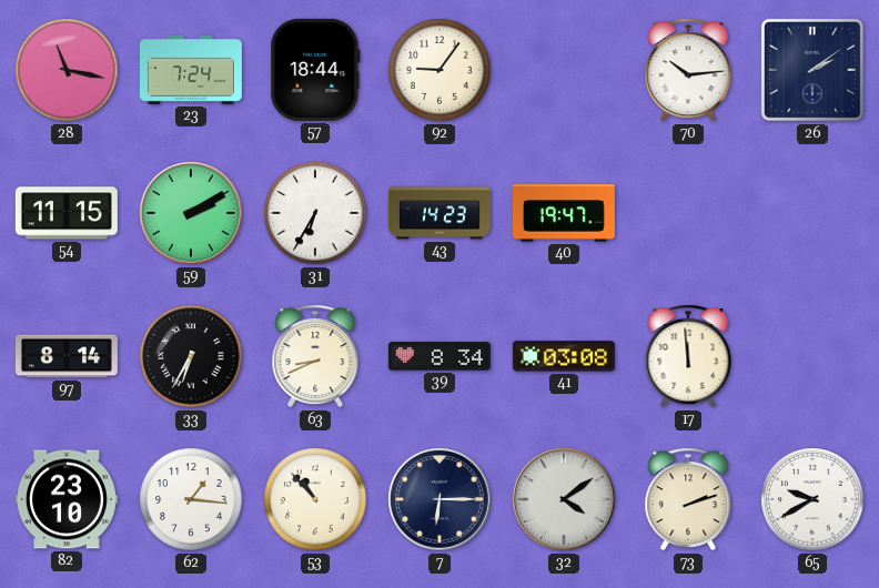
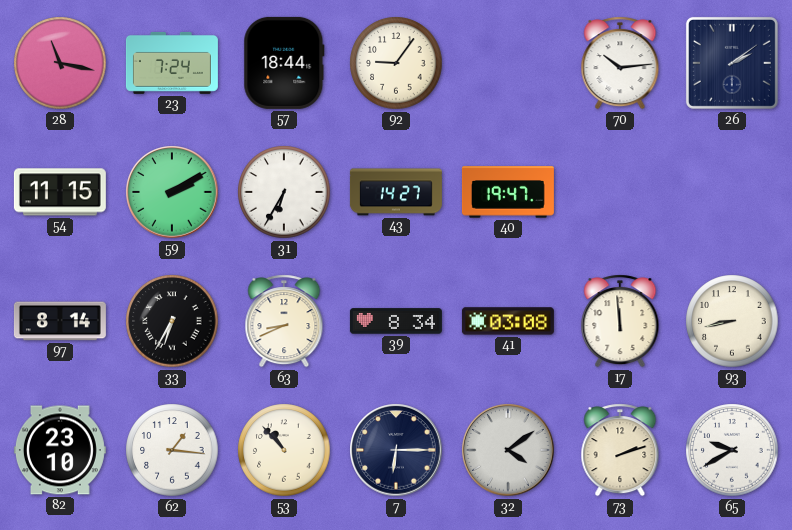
43: 14:23 -> 14:27 (396, 192)
93: none -> 8:43 (732, 321)
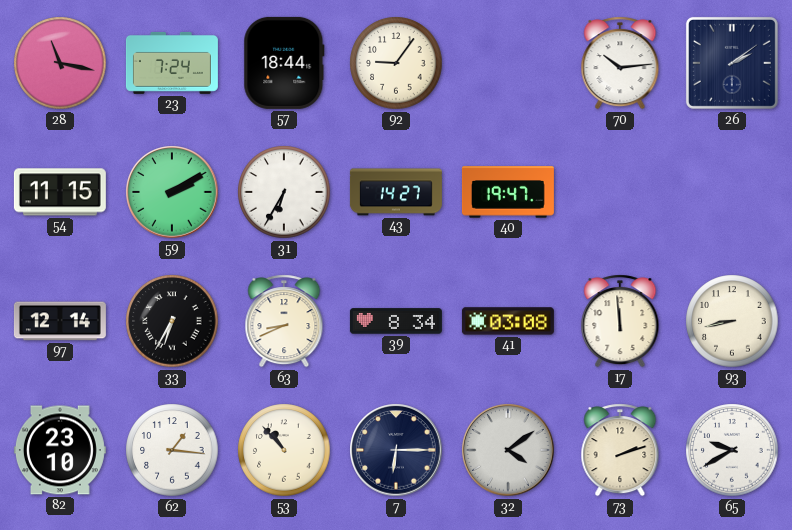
97: 8:14 -> 12:14 (60, 321)
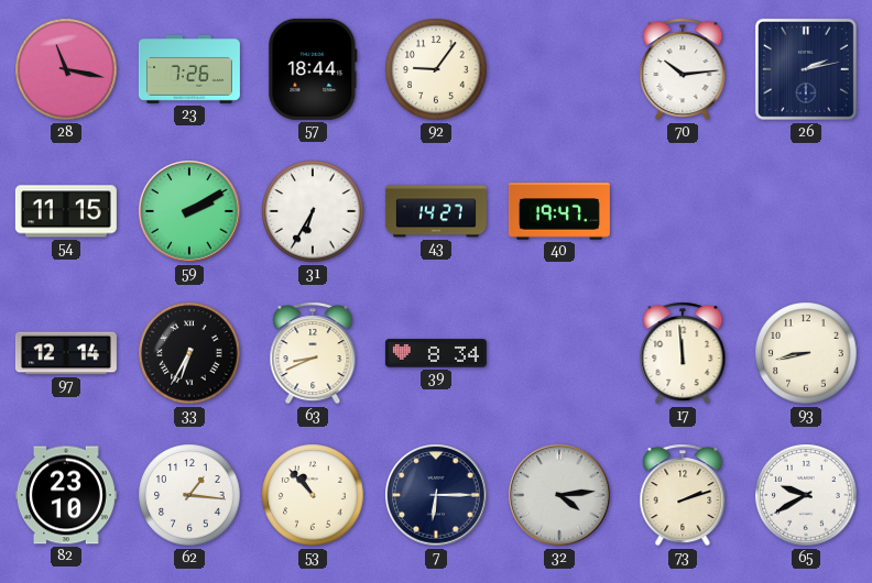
23: 7:24 -> 7:26 (189, 69)
26: 2:09 -> 2:13 (806, 69)
41: 03:08 -> none (508, 321)
32: 4:09 -> 4:14 (559, 495)
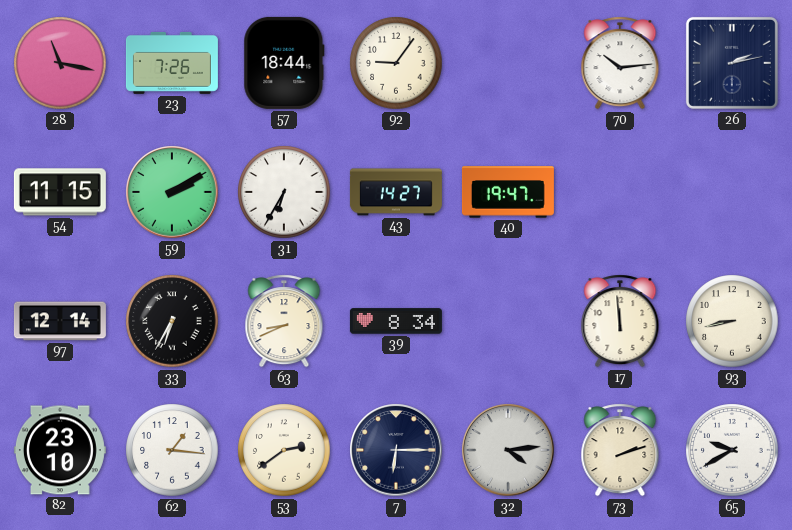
53: 10:53 -> 2:39 (284, 450)
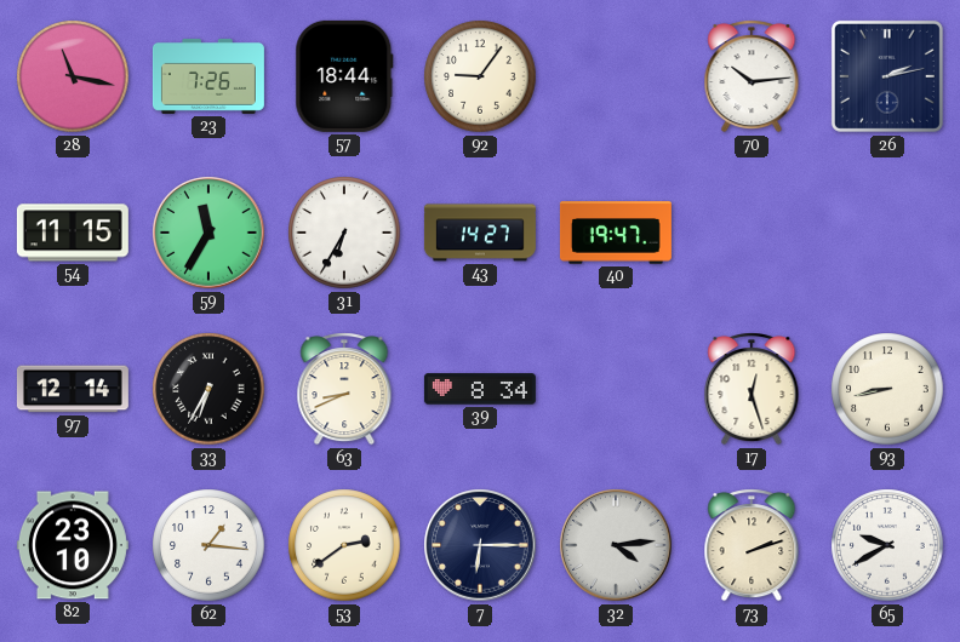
59: 2:10 -> 11:35 (208, 233)
17: 11:59 -> 12:27 (752, 389)
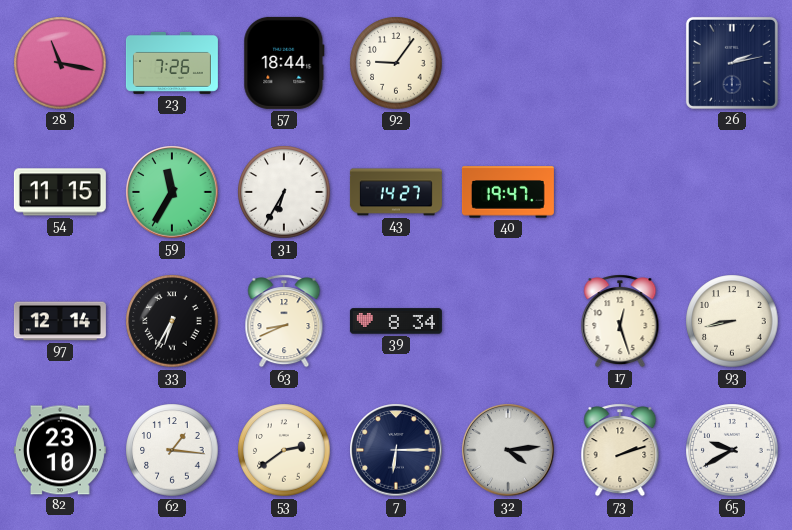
70: 10:14 -> none (752, 76)
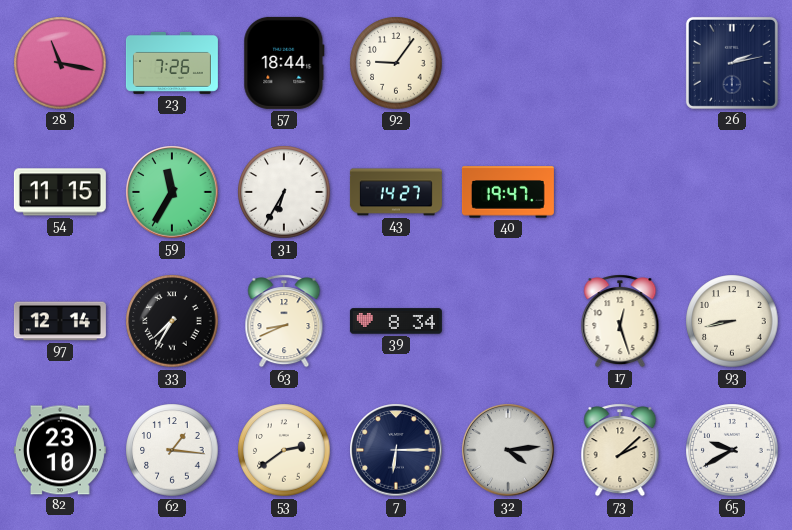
33: 6:35 -> 7:35 (172, 321)
73: 2:12 -> 2:08 (620, 450)
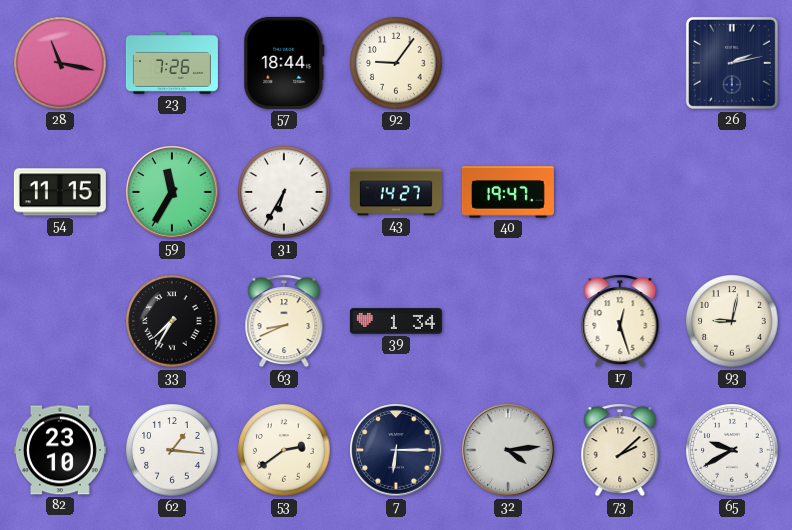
97: 12:14 -> none (60, 321)
39: 8:34 -> 1:34 (396, 321)
93: 8:43 -> 9:02 (732, 321)
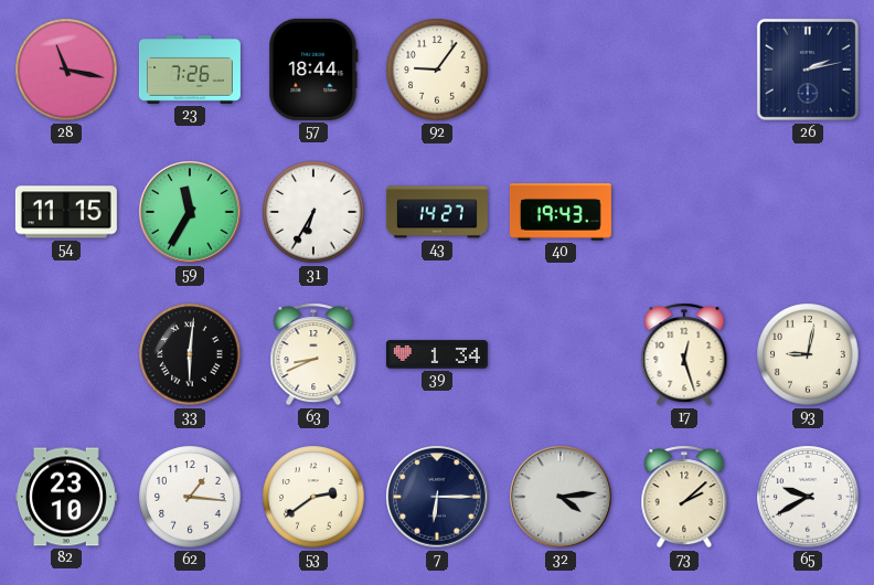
40: 19:47 -> 19:43 (561, 212)
33: 7:35 -> 6:01 (190, 354)
